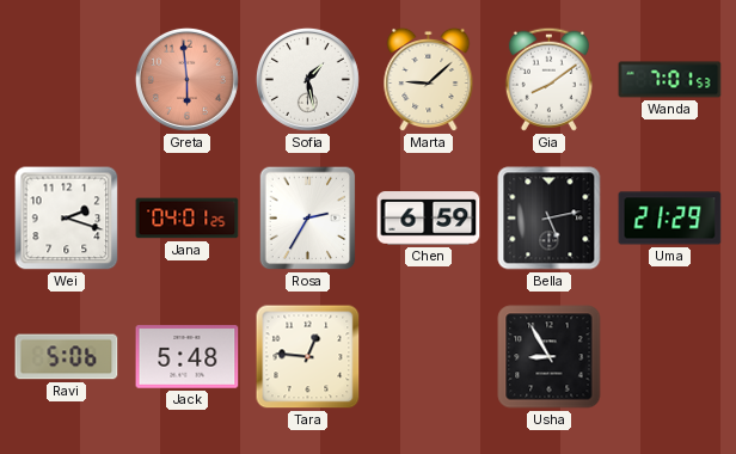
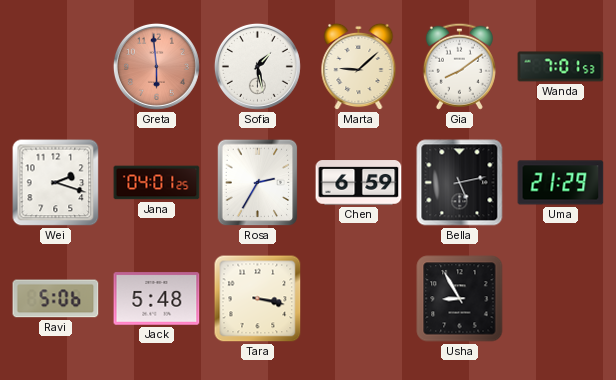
Tara: 12:46 -> 3:17 (258, 299)
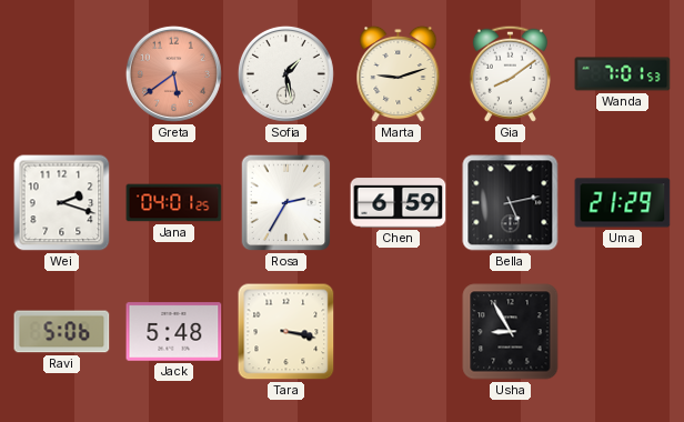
Greta: 5:59 -> 5:39 (173, 73)
Marta: 9:08 -> 9:12 (399, 74)
